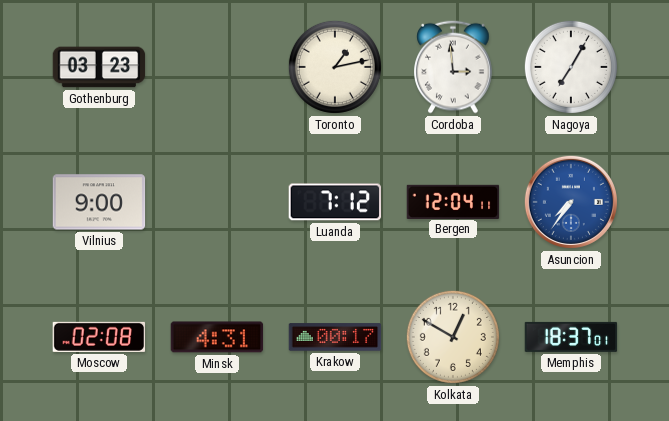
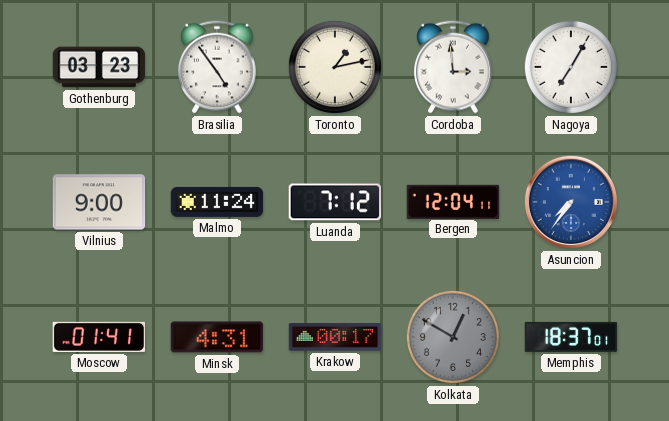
Brasilia: none -> 4:54 (217, 67)
Malmo: none -> 11:24 (217, 202)
Moscow: 02:08 -> 01:41 (99, 337)
Kolkata dial: cream -> grey (453, 337)
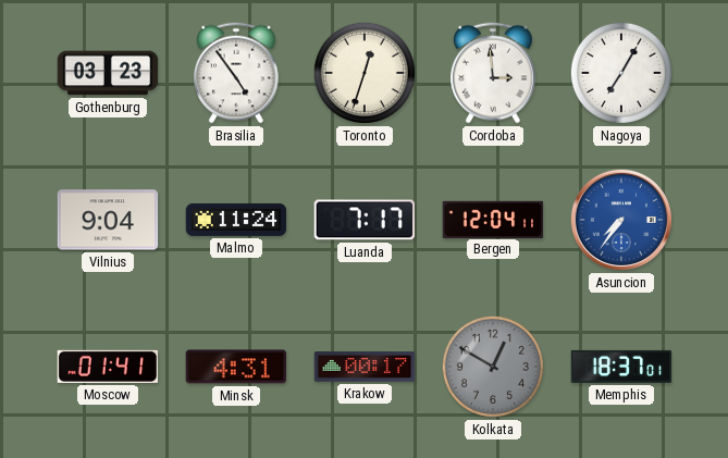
Toronto: 1:13 -> 12:33 (365, 73)
Vilnius: 9:00 -> 9:04 (108, 220)
Luanda: 7:12 -> 7:17 (365, 220)
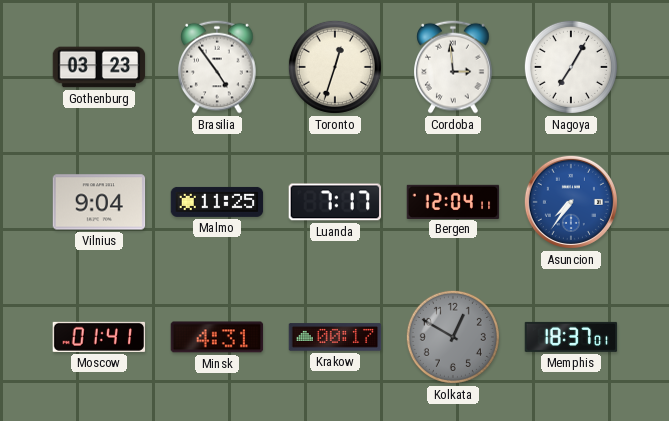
Malmo: 11:24 -> 11:25 (217, 202)
